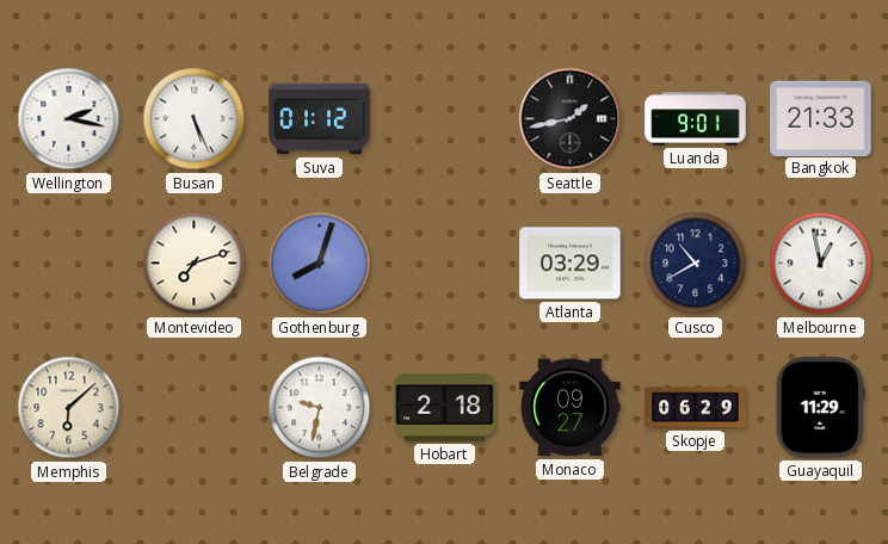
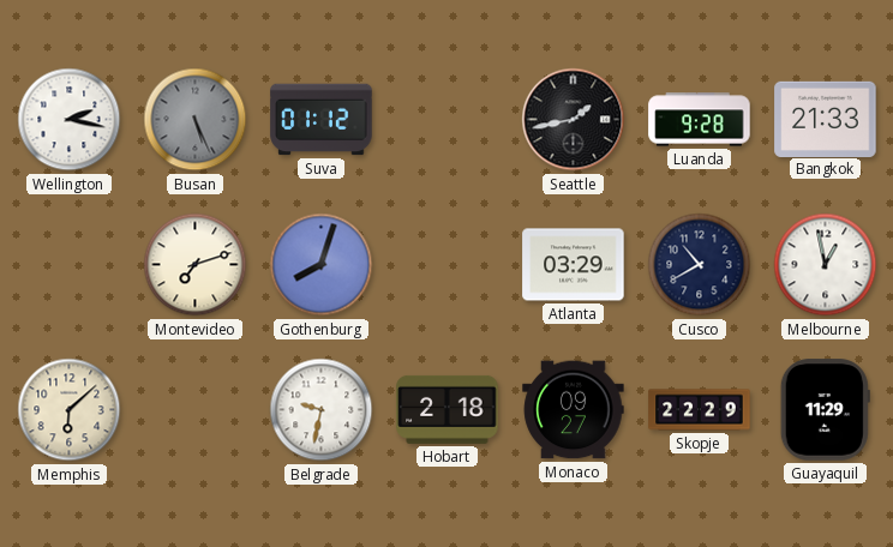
Busan dial: white -> grey (196, 120)
Luanda: 9:01 -> 9:28 (700, 120)
Skopje: 06:29 -> 22:29 (700, 410)
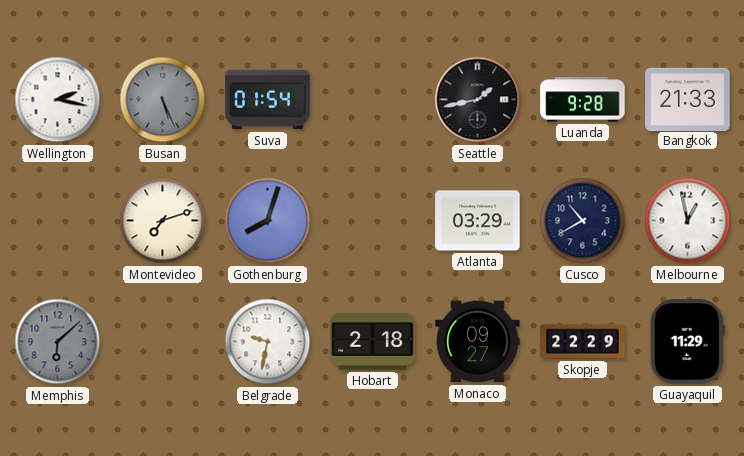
Suva: 01:12 -> 01:54 (268, 100)
Memphis dial: cream -> grey (58, 342)
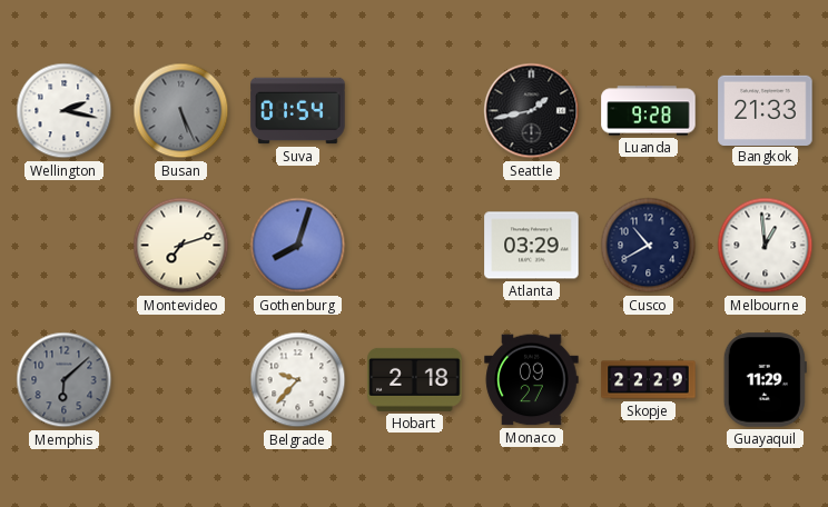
Melbourne: 12:58 -> 12:59 (766, 246)
Belgrade: 9:32 -> 9:37 (298, 380)
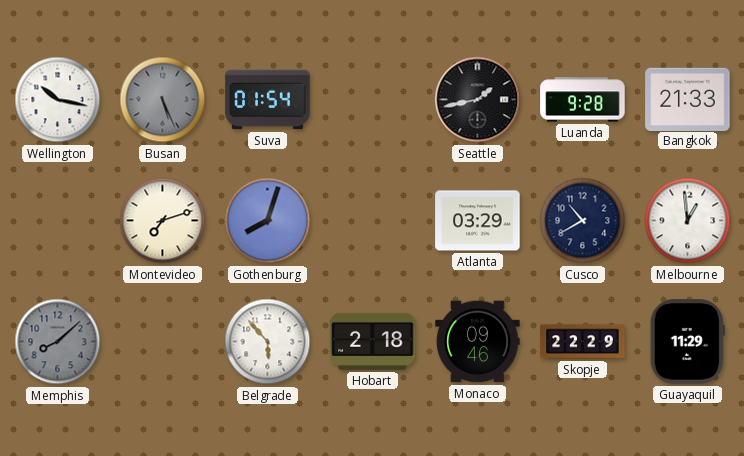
Wellington: 2:17 -> 10:17 (58, 100)
Memphis: 6:08 -> 8:08 (58, 342)
Belgrade: 9:37 -> 5:53 (268, 342)
Monaco: 09:27 -> 09:46 (478, 342)
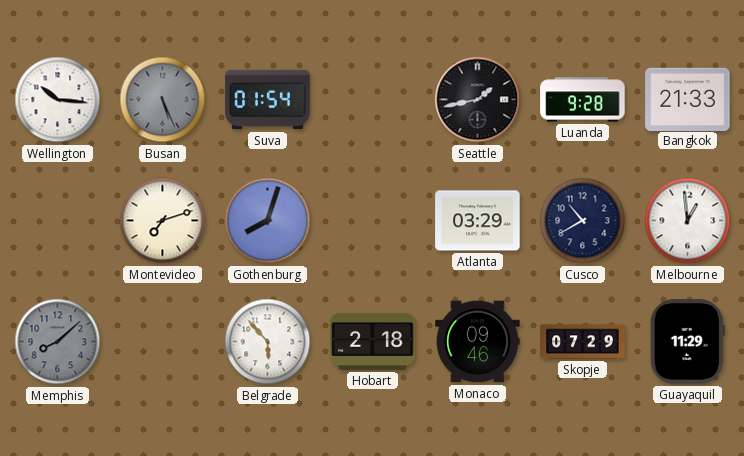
Wellington: 10:17 -> 10:16 (58, 100)
Skopje: 22:29 -> 07:29 (583, 342)
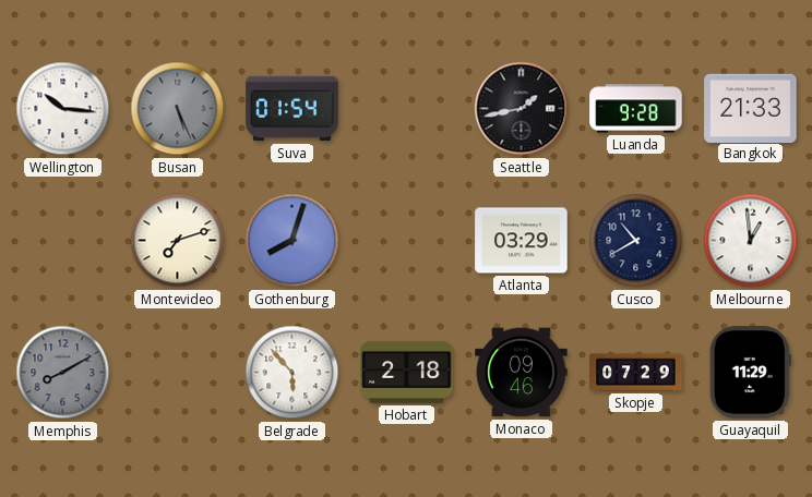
Memphis: 8:08 -> 8:10 (63, 373)
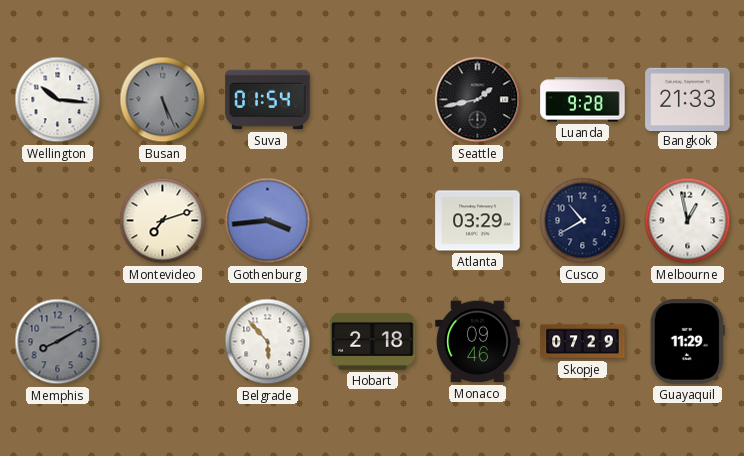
Gothenburg: 8:03 -> 3:44 (268, 221)
Melbourne: 12:59 -> 12:58 (688, 221)
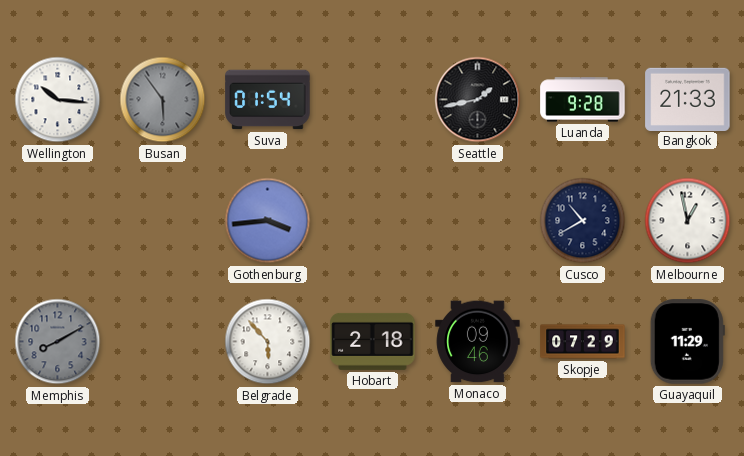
Busan: 5:26 -> 5:54 (163, 100)
Montevideo: 7:12 -> none (163, 221)
Atlanta: 03:29 -> none (478, 221)
